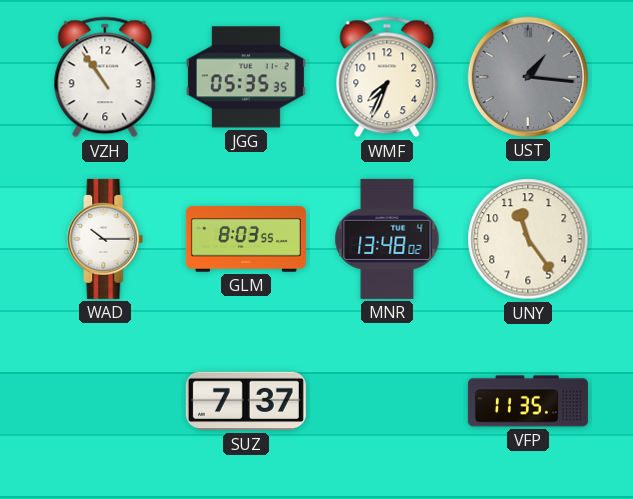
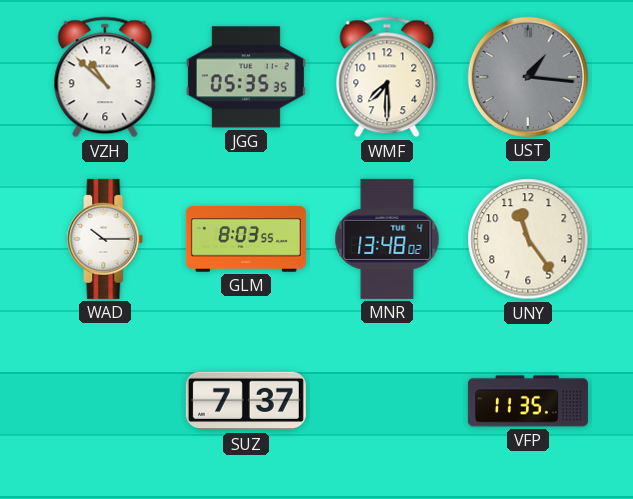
VZH: 10:54 -> 10:52 (105, 77)
WMF: 7:34 -> 7:30 (387, 77)
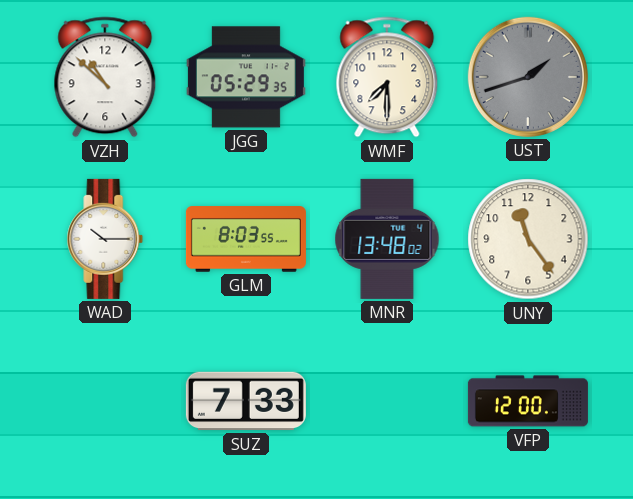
JGG: 05:35 -> 05:29 (246, 77)
UST: 1:16 -> 1:42 (528, 77)
SUZ: 7:37 -> 7:33 (246, 401)
VFP: 11:35 -> 12:00 (528, 401)
